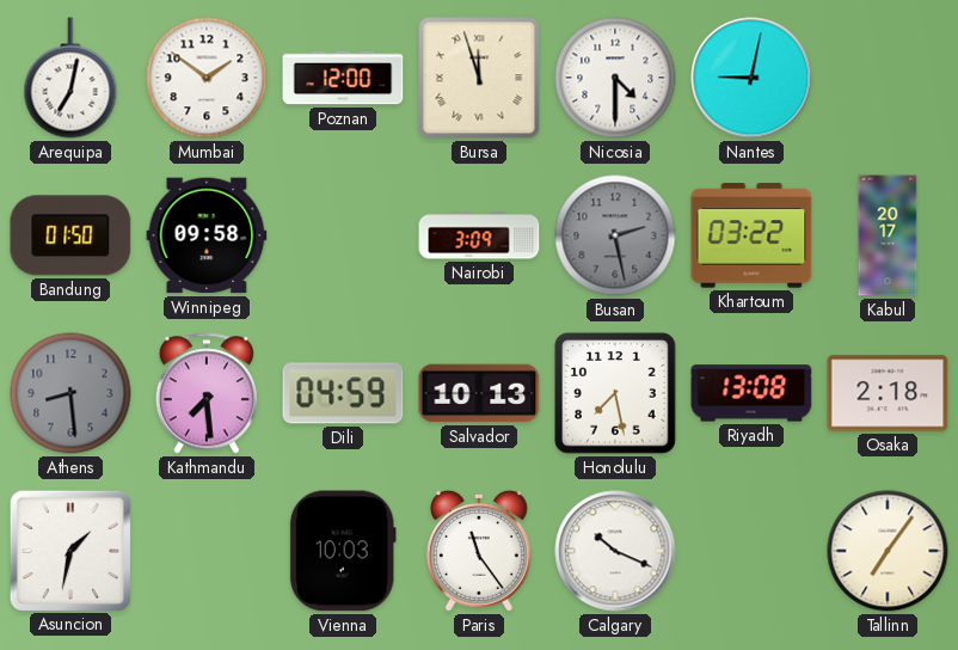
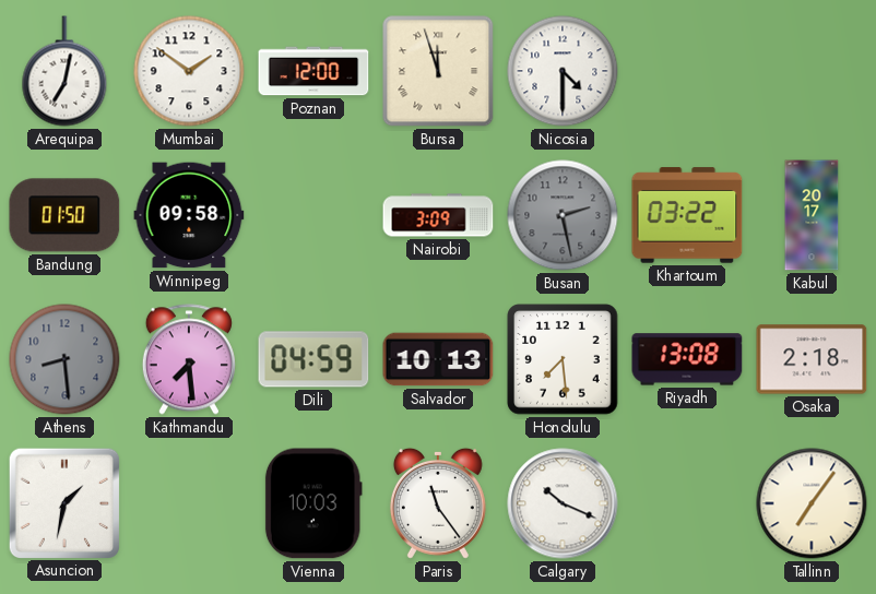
Nantes: 9:02 -> none (751, 78)
Honolulu: 7:28 -> 7:29 (563, 359)
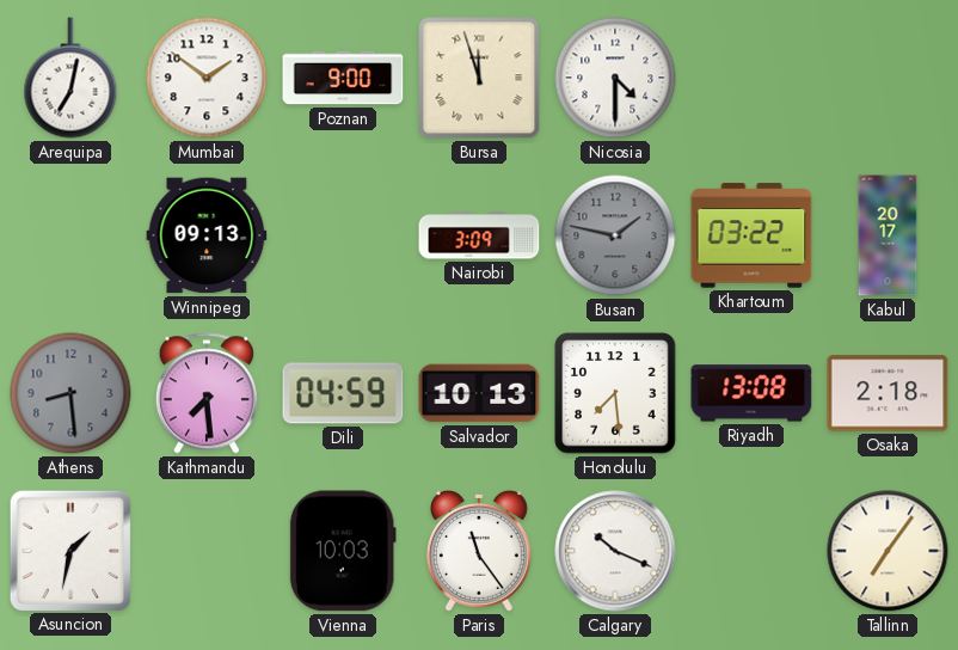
Poznan: 12:00 -> 9:00 (343, 78)
Bandung: 01:50 -> none (64, 215)
Winnipeg: 09:58 -> 09:13 (207, 235)
Busan: 2:28 -> 1:47 (615, 235)
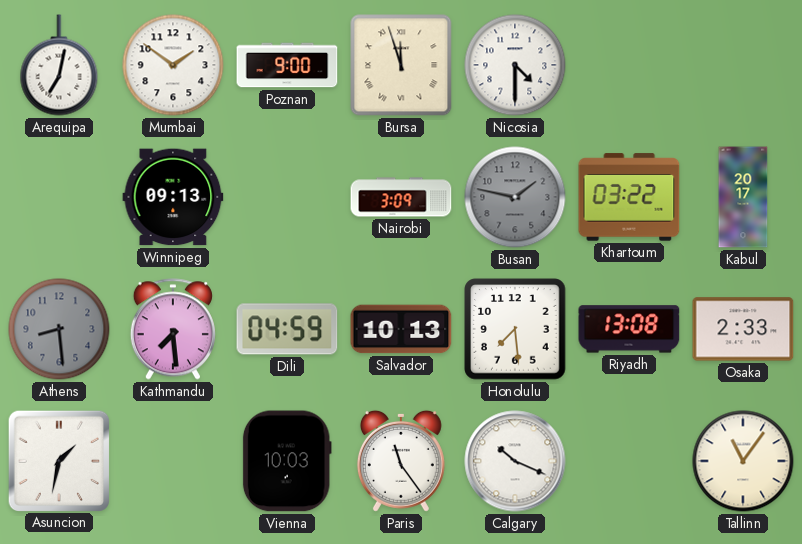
Osaka: 2:18 -> 2:33 (743, 329)
Tallinn: 7:06 -> 11:06 (743, 461)
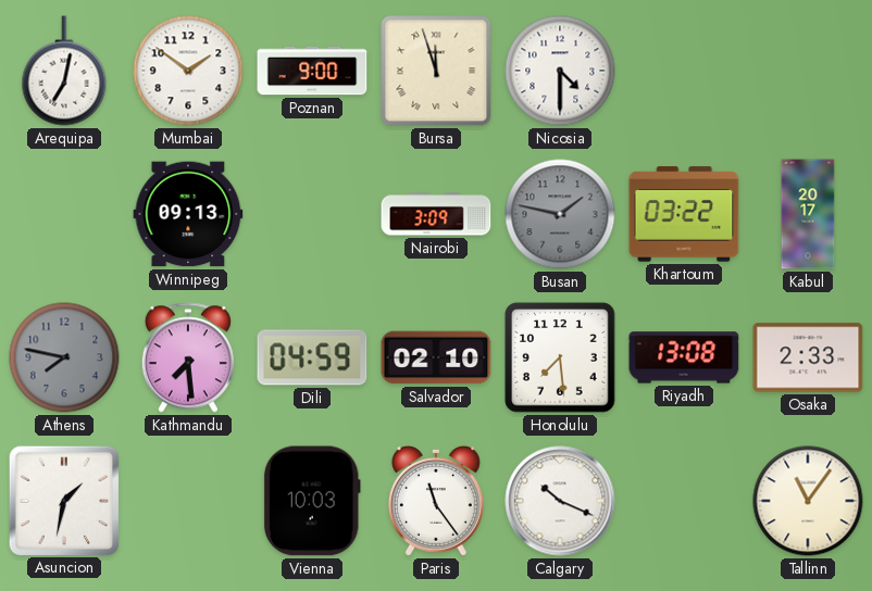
Athens: 8:29 -> 7:47 (64, 357)
Salvador: 10:13 -> 02:10 (436, 357)
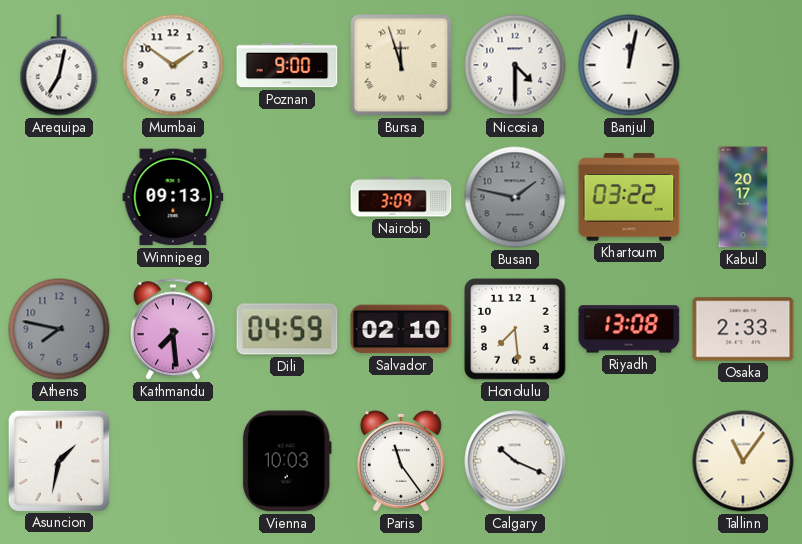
Banjul: none -> 12:02 (629, 65)
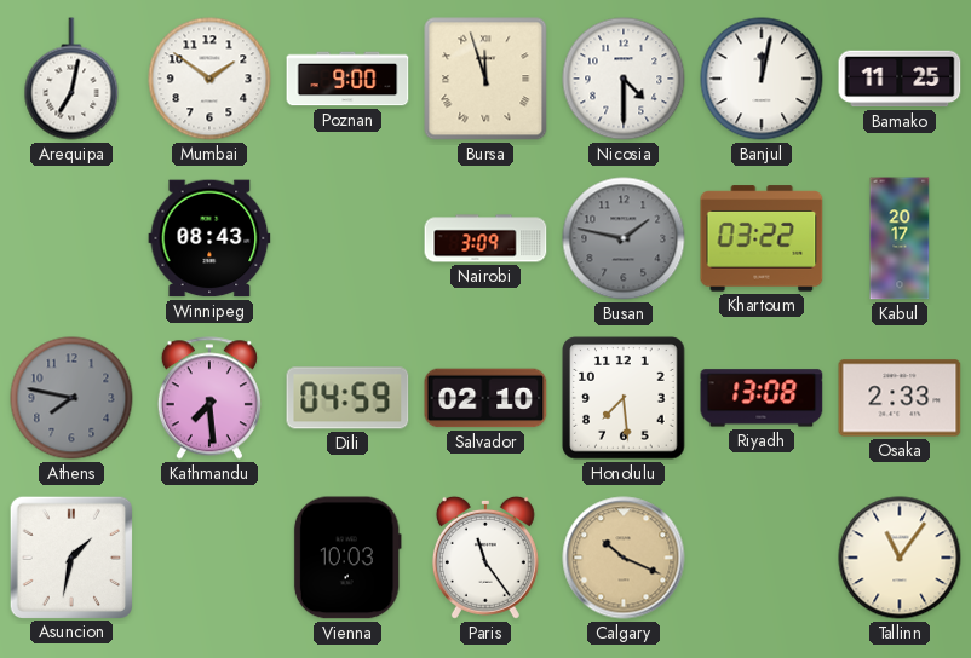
Bamako: none -> 11:25 (900, 79)
Winnipeg: 09:13 -> 08:43 (209, 238)
Calgary dial: white -> champagne (624, 558)
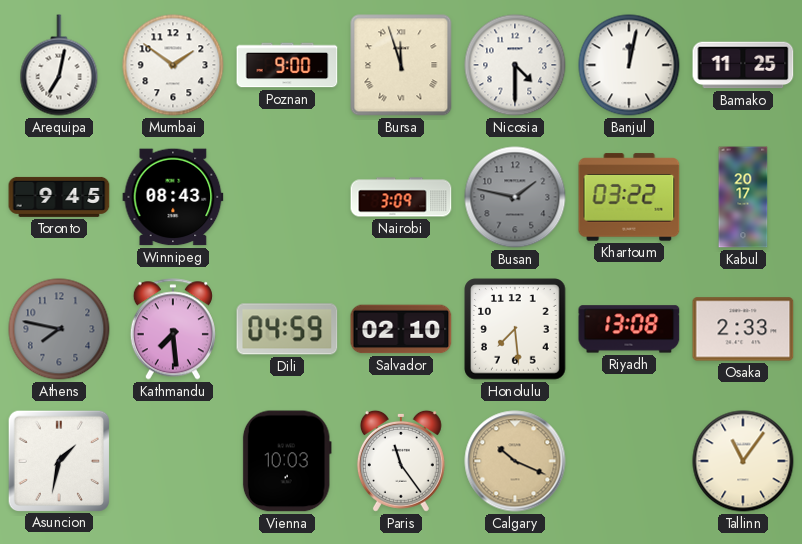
Toronto: none -> 9:45 (59, 197)
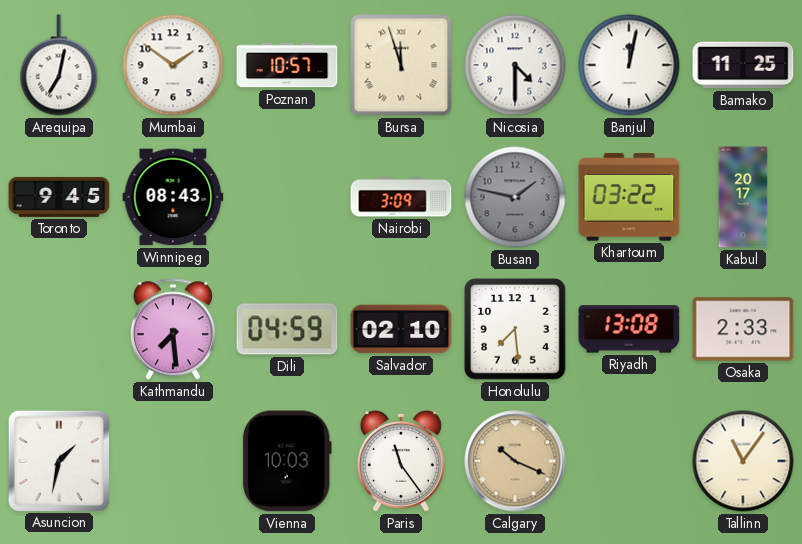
Poznan: 9:00 -> 10:57 (287, 65)
Athens: 7:47 -> none (59, 329)
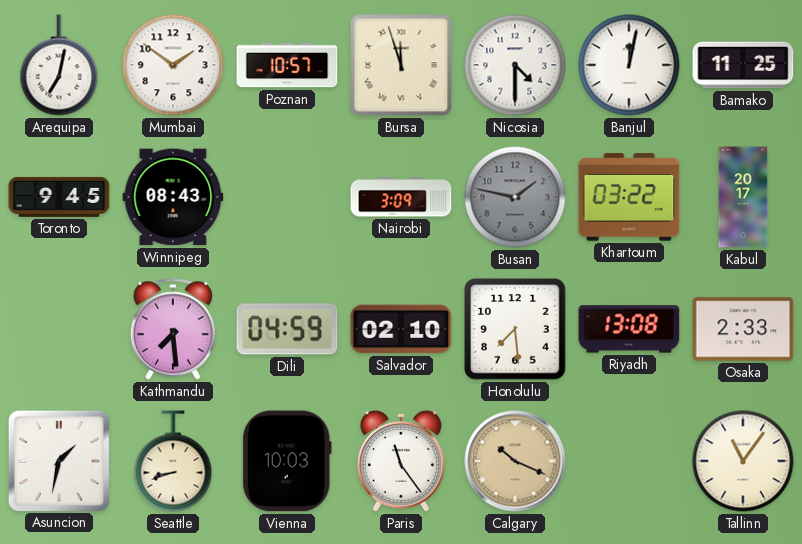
Seattle: none -> 8:42 (173, 461)
